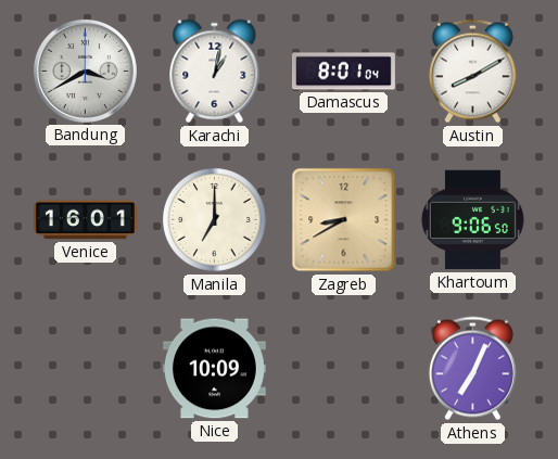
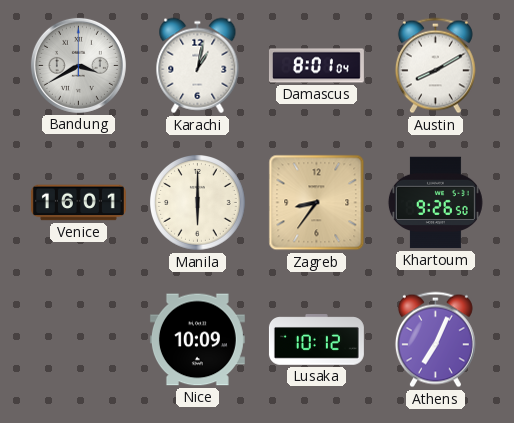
Manila: 7:00 -> 6:00 (198, 203)
Zagreb: 8:40 -> 8:36 (317, 203)
Khartoum: 9:06 -> 9:26 (435, 203)
Lusaka: none -> 10:12 (316, 340)
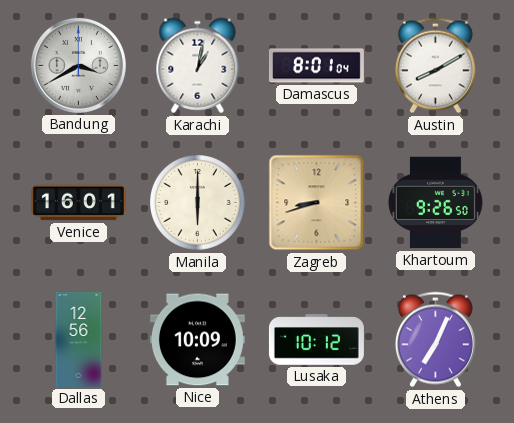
Zagreb: 8:36 -> 8:42 (317, 203)
Dallas: none -> 12:56 (79, 339)
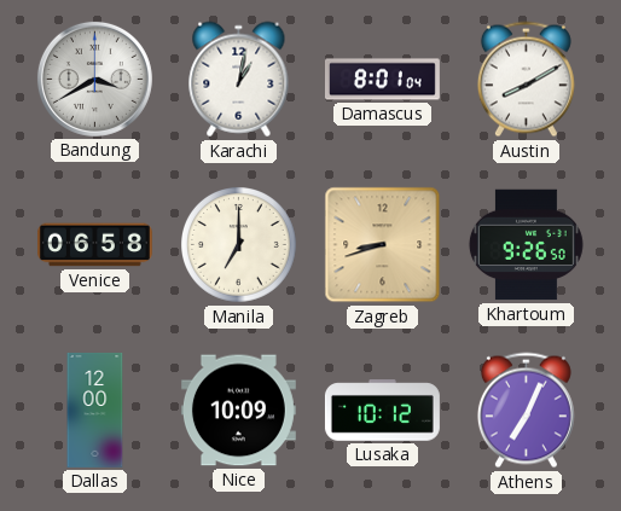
Venice: 16:01 -> 06:58 (94, 245)
Manila: 6:00 -> 7:00 (239, 245)
Dallas: 12:56 -> 12:00 (95, 410)
